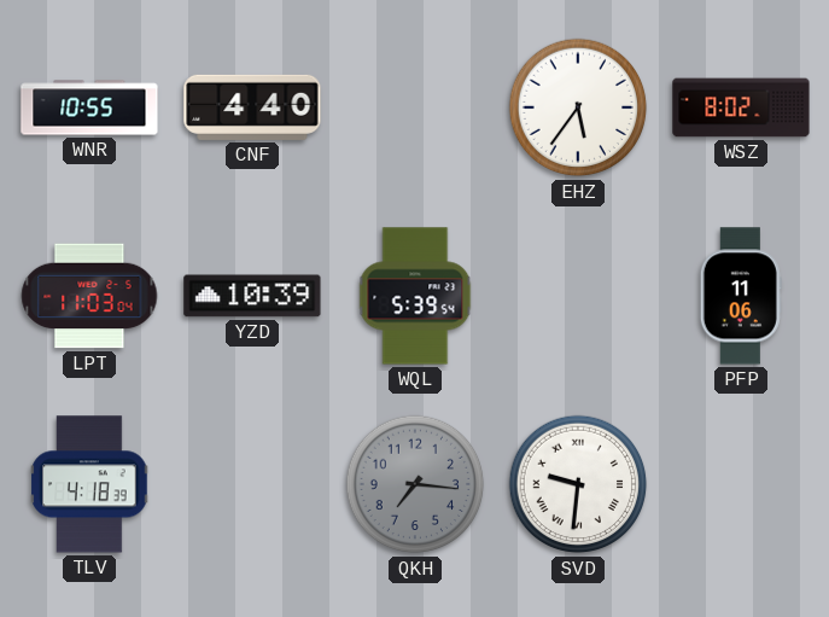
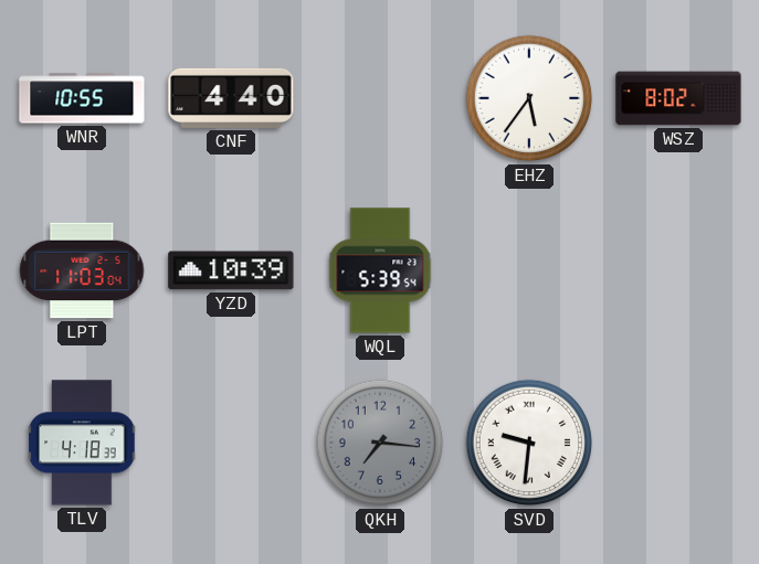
PFP: 11:06 -> none (741, 296)
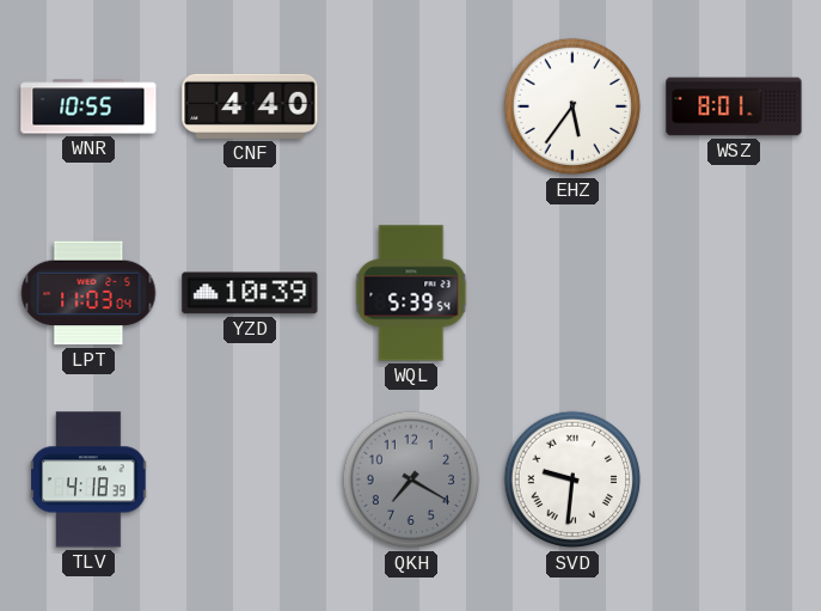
WSZ: 8:02 -> 8:01 (734, 106)
QKH: 7:16 -> 7:20 (411, 479)
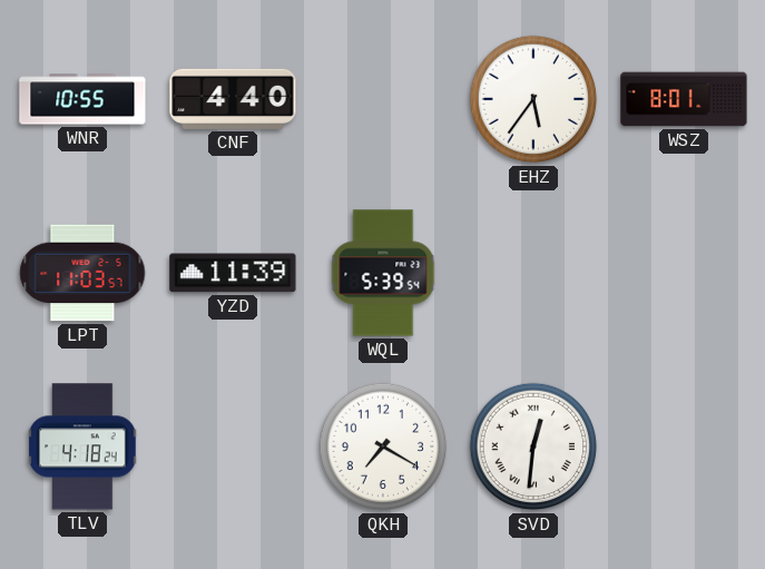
LPT: 11:03:04 -> 11:03:57 (82, 273)
YZD: 10:39 -> 11:39 (233, 273)
TLV: 4:18:39 -> 4:18:24 (82, 447)
QKH dial: grey -> white (383, 447)
SVD: 9:31 -> 12:31 (533, 447)
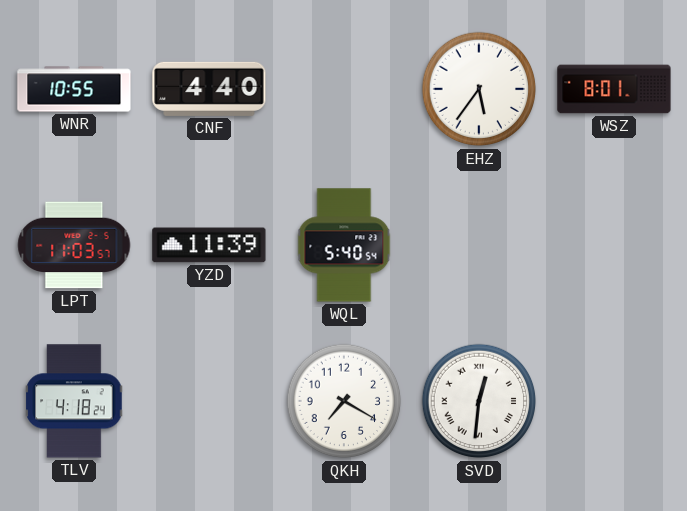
WQL: 5:39 -> 5:40 (344, 245)
